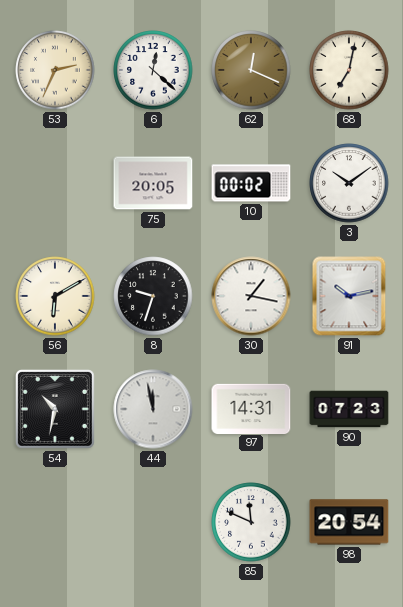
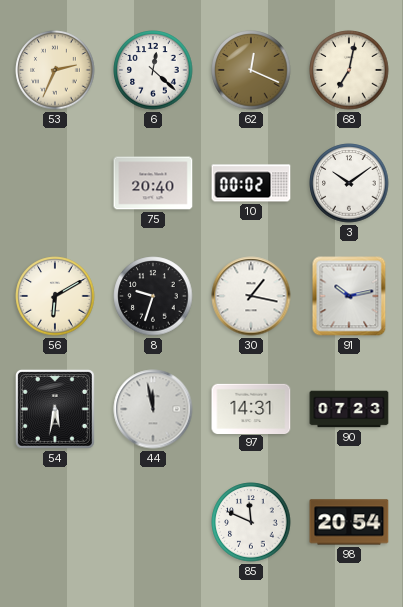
75: 20:05 -> 20:40 (153, 183)
54: 10:32 -> 5:32 (55, 409)
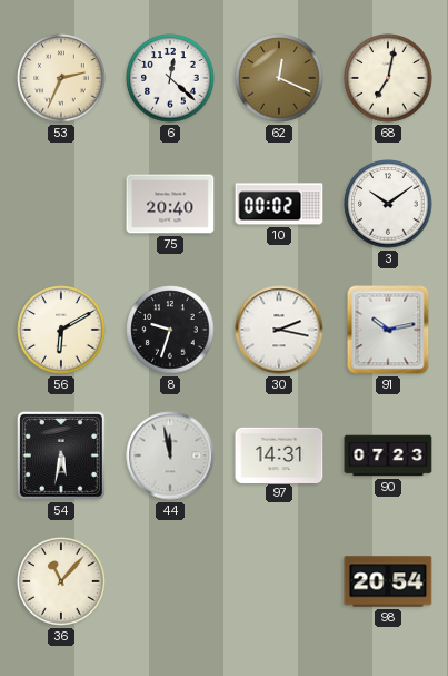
30: 1:17 -> 2:17 (279, 330)
36: none -> 11:07 (61, 581)
85: 11:49 -> none (251, 522)
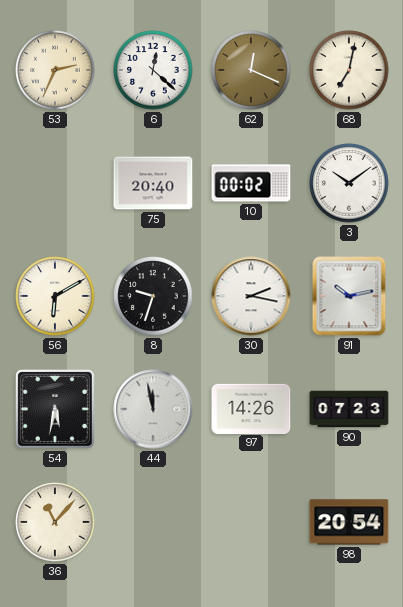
97: 14:31 -> 14:26 (251, 408)
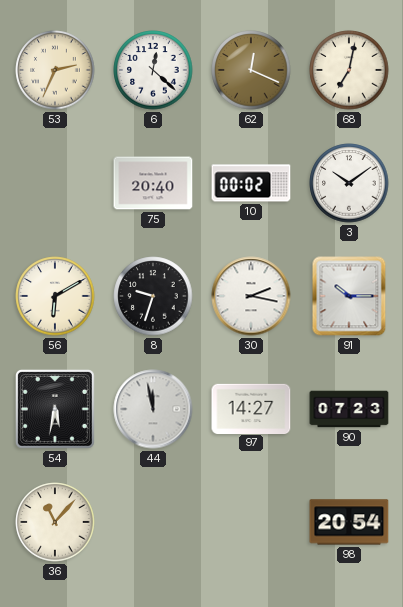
91: 10:13 -> 10:15 (349, 296)
97: 14:26 -> 14:27 (251, 408)
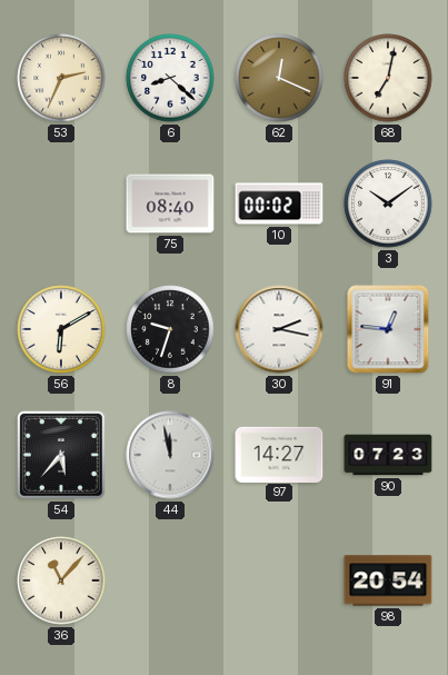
6: 12:22 -> 8:22 (170, 78)
75: 20:40 -> 08:40 (170, 204)
91: 10:15 -> 12:46 (388, 329)
54: 5:32 -> 5:37 (61, 455)
